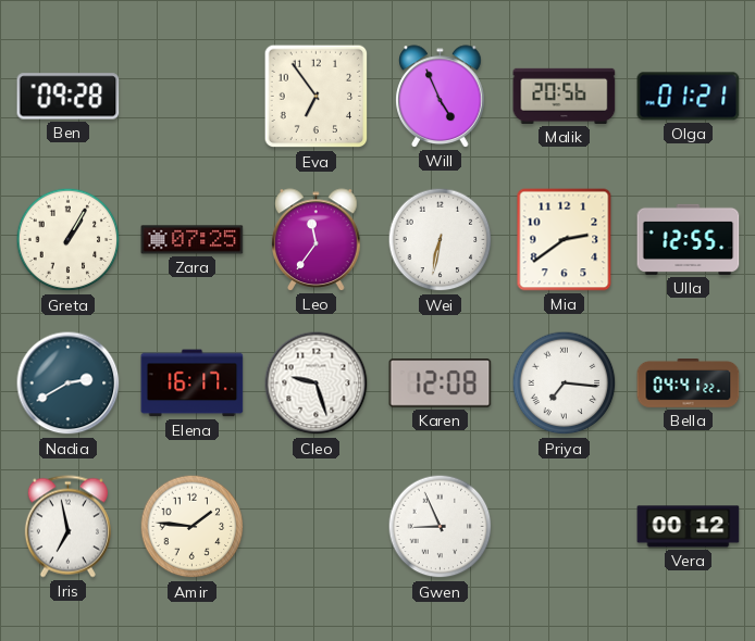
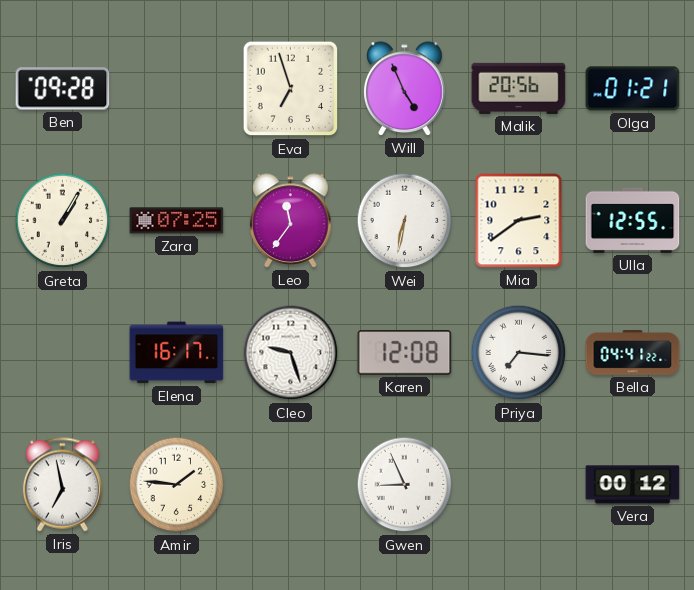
Eva: 6:54 -> 6:57 (291, 89)
Nadia: 2:40 -> none (69, 384)
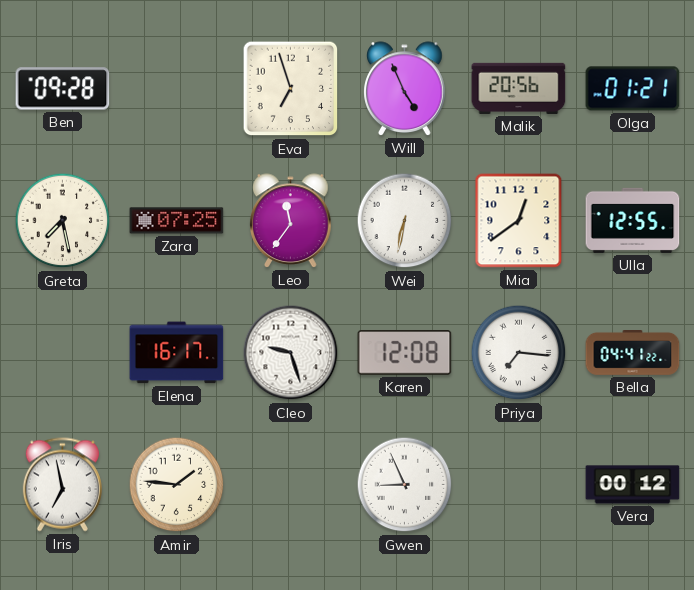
Greta: 1:05 -> 7:28 (63, 221)
Mia: 2:39 -> 12:39 (519, 221)
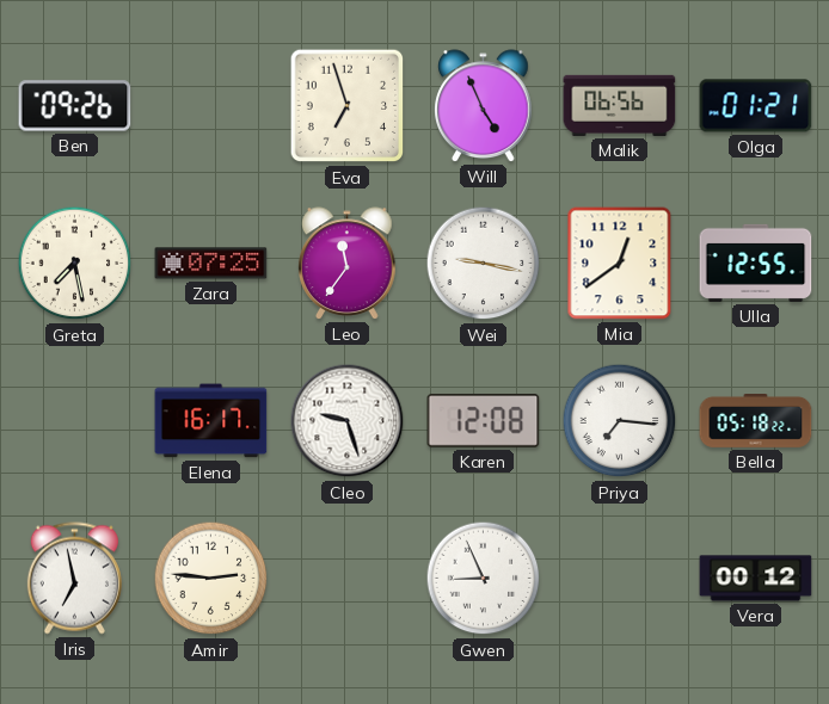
Ben: 09:28 -> 09:26 (75, 106)
Malik: 20:56 -> 06:56 (620, 105)
Wei: 6:32 -> 9:17 (484, 264)
Bella: 04:41 -> 05:18 (756, 421)
Amir: 1:46 -> 2:46 (211, 579)
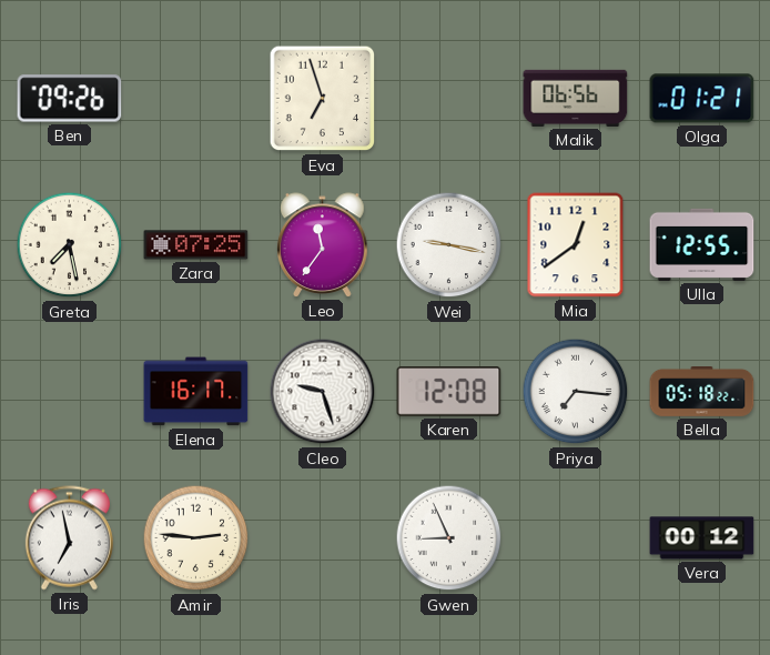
Will: 4:56 -> none (484, 106)
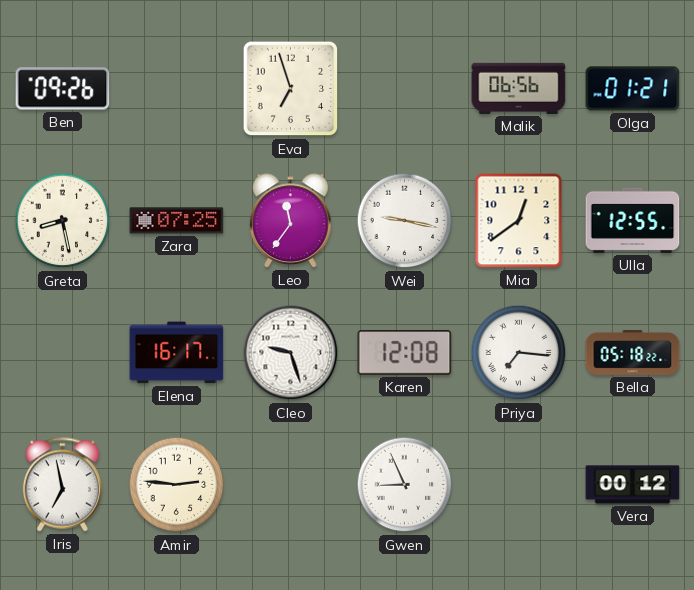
Greta: 7:28 -> 8:28 (63, 221)
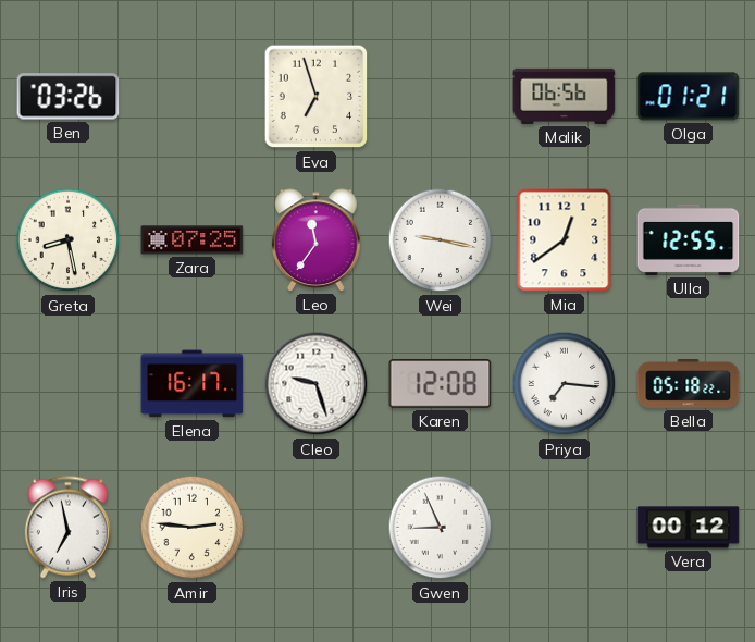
Ben: 09:26 -> 03:26 (69, 97)
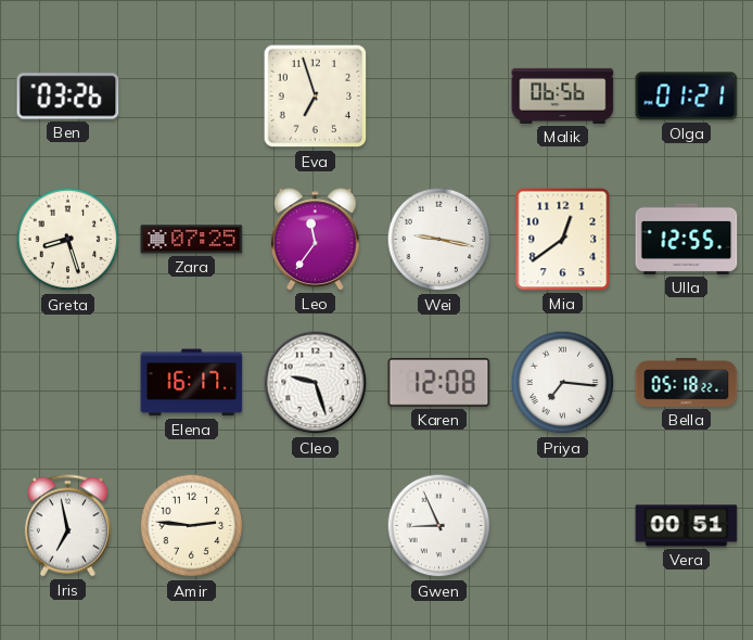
Greta: 8:28 -> 8:27 (68, 240)
Vera: 00:12 -> 00:51 (687, 526)
